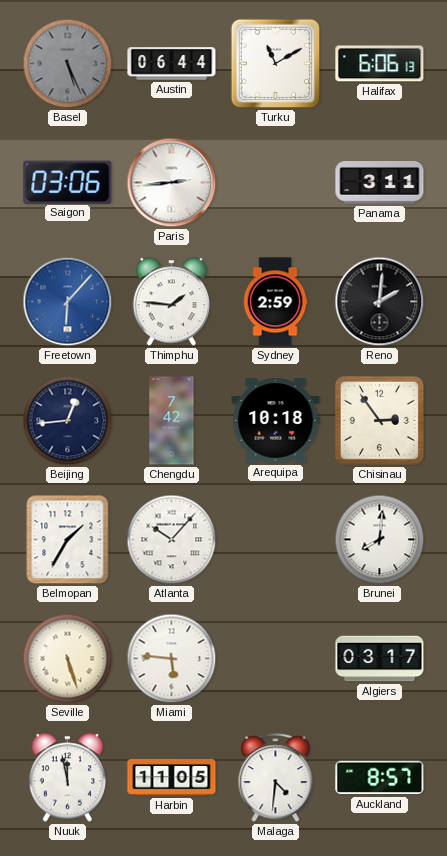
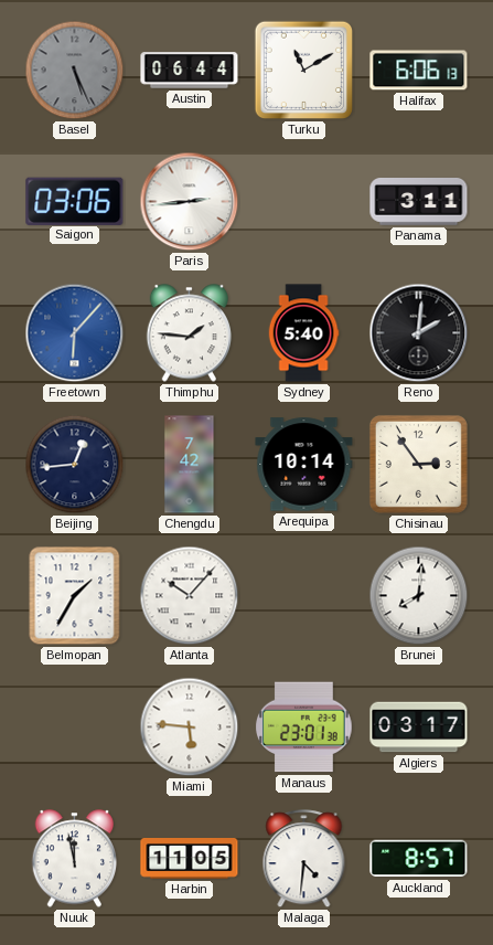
Sydney: 2:59 -> 5:40 (303, 333)
Arequipa: 10:18 -> 10:14 (304, 465)
Seville: 5:27 -> none (68, 659)
Manaus: none -> 23:01 (304, 728)
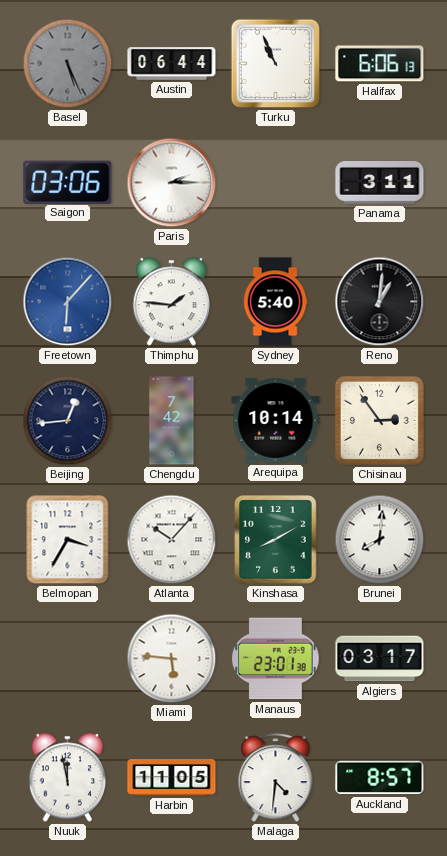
Turku: 11:10 -> 10:56 (276, 64)
Paris: 2:44 -> 2:15 (172, 183)
Reno: 2:01 -> 1:01 (380, 302)
Belmopan: 1:35 -> 3:35 (68, 540)
Kinshasa: none -> 8:10 (276, 540)
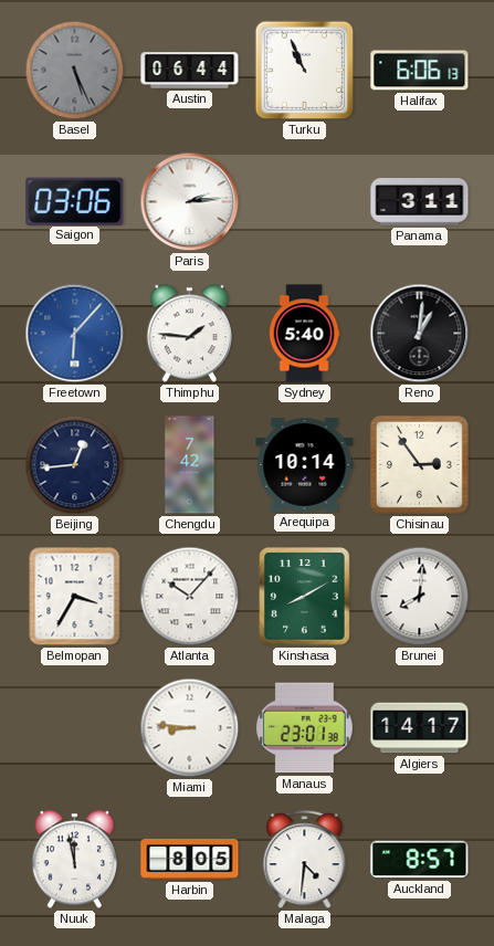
Paris: 2:15 -> 2:14 (190, 202)
Miami: 5:46 -> 8:46 (190, 728)
Algiers: 03:17 -> 14:17 (420, 728)
Harbin: 11:05 -> 8:05 (190, 860)
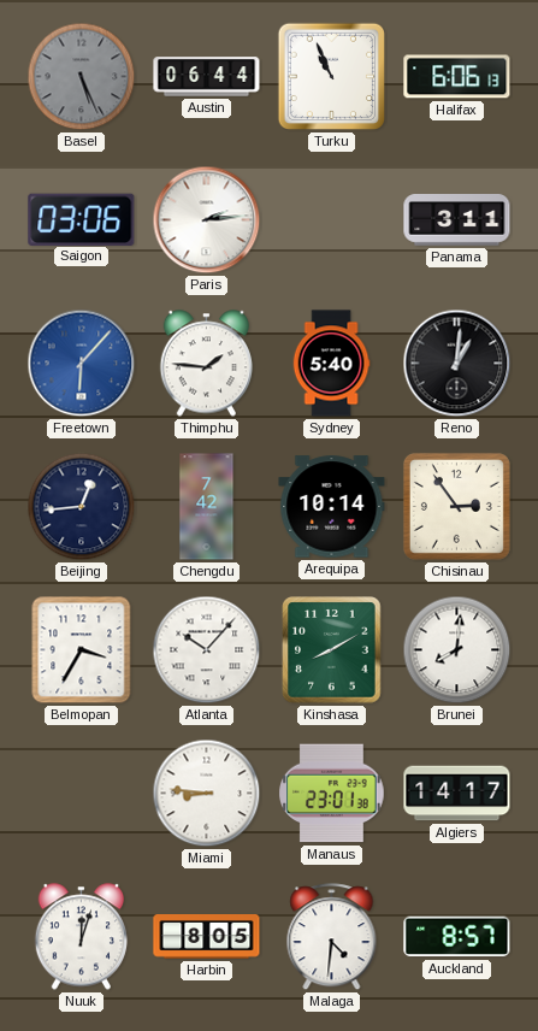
Nuuk: 11:58 -> 12:03 (82, 937)
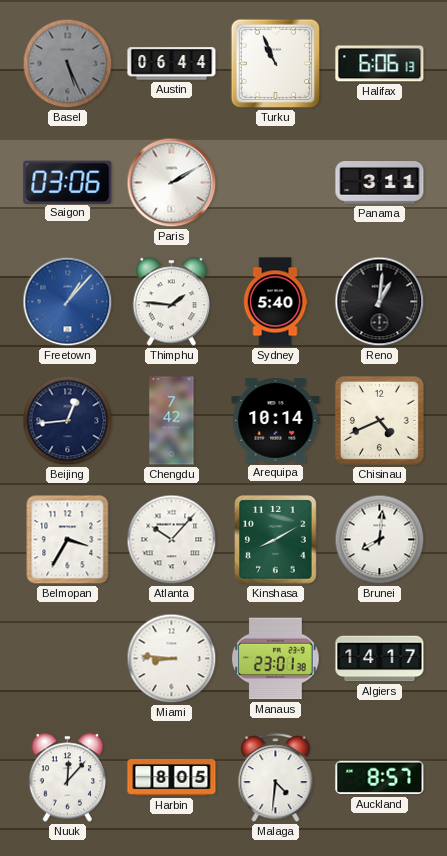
Paris: 2:14 -> 2:10 (172, 183)
Freetown: 6:07 -> 1:07 (68, 302)
Chisinau: 2:54 -> 4:41 (379, 420)
Nuuk: 12:03 -> 12:07 (68, 778)
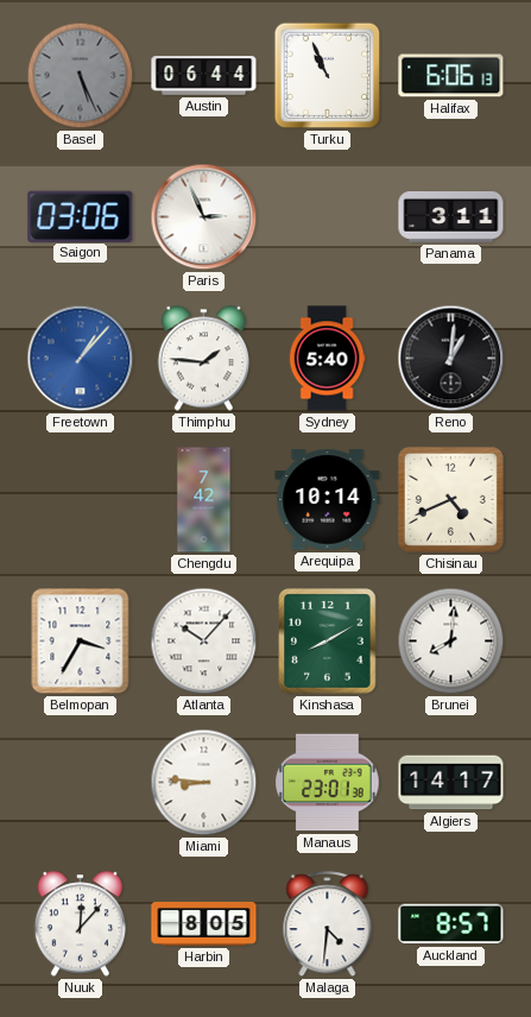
Paris: 2:10 -> 2:56 (204, 217)
Beijing: 12:44 -> none (68, 421)
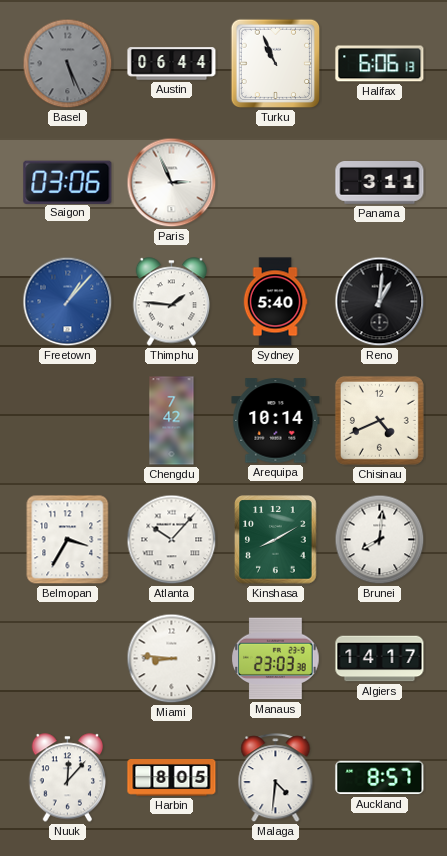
Manaus: 23:01 -> 23:03 (276, 659)
